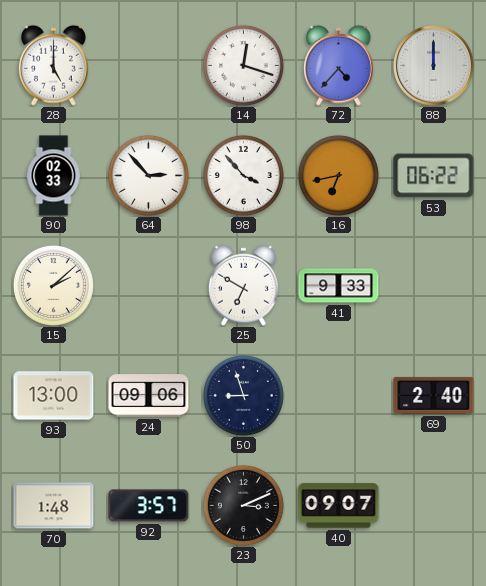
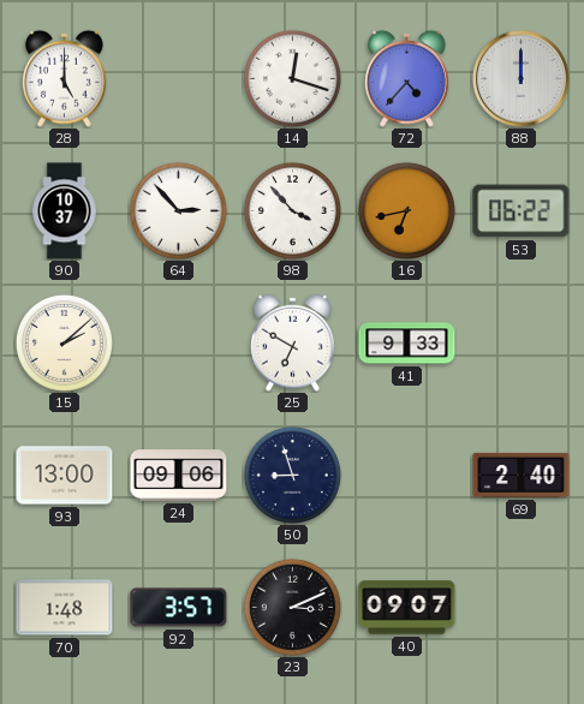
90: 02:33 -> 10:37 (65, 211)
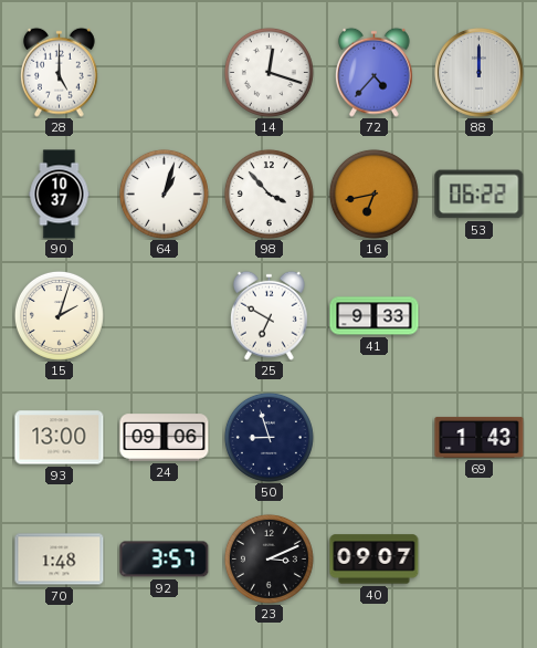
64: 2:53 -> 1:03 (164, 194)
15: 2:08 -> 2:03 (59, 315)
69: 2:40 -> 1:43 (480, 437)
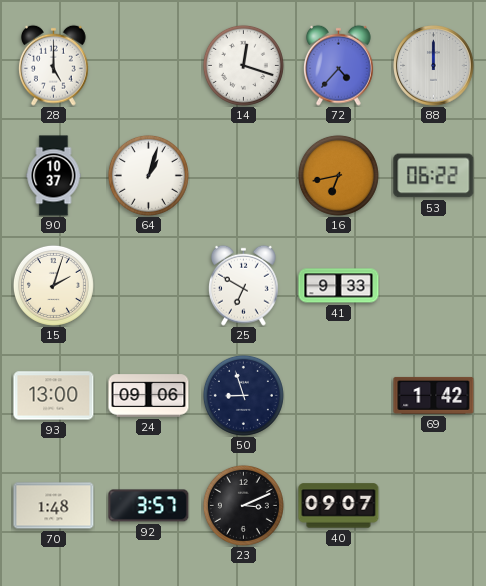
98: 3:53 -> none (268, 194)
69: 1:43 -> 1:42 (434, 395)
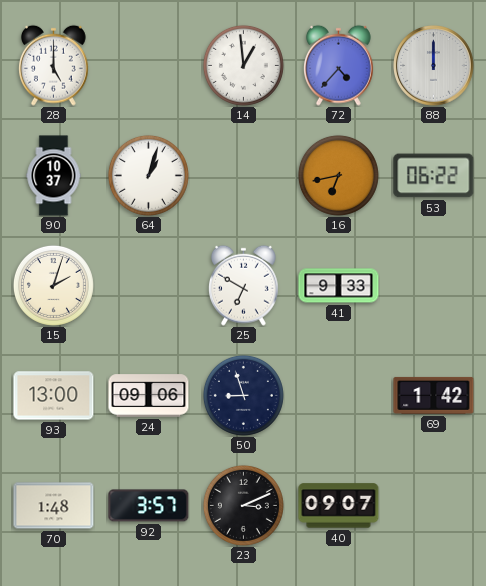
14: 12:18 -> 12:59 (243, 65)
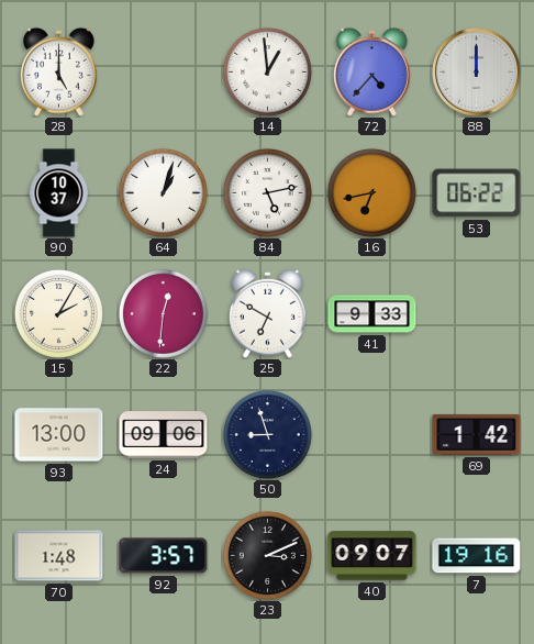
84: none -> 5:13 (267, 192)
15: 2:03 -> 2:05 (58, 313)
22: none -> 12:31 (163, 313)
7: none -> 19:16 (477, 556)
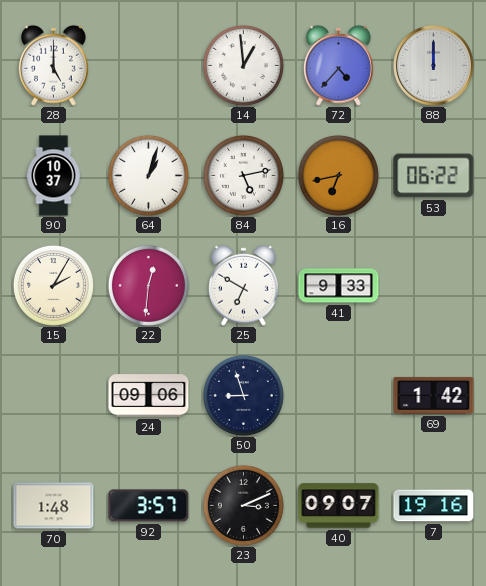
93: 13:00 -> none (59, 435)
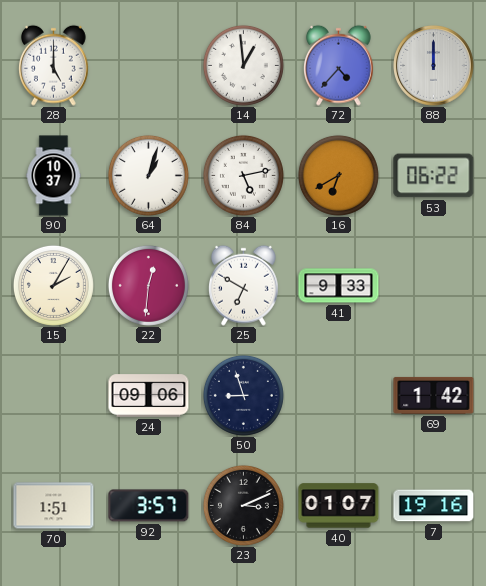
16: 6:43 -> 6:40 (338, 175)
70: 1:48 -> 1:51 (54, 506)
40: 09:07 -> 01:07 (339, 506)
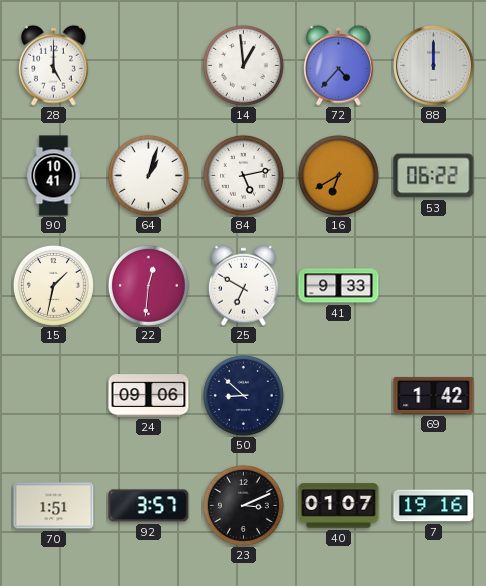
90: 10:37 -> 10:41 (54, 176)
15: 2:05 -> 1:32 (53, 285)
50: 8:57 -> 8:52 (243, 395)
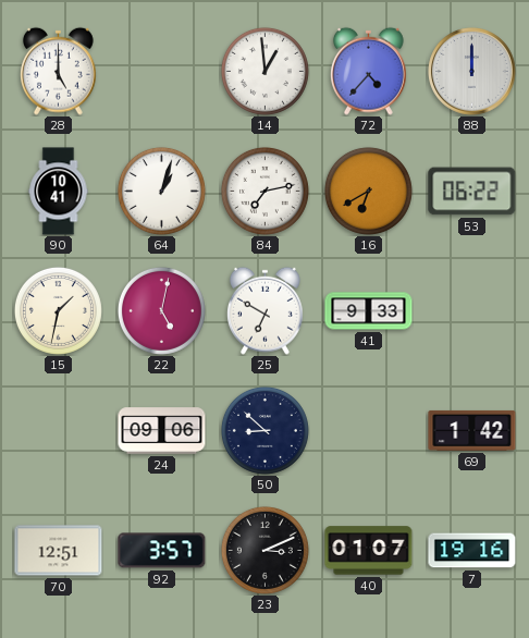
84: 5:13 -> 7:13 (264, 191)
22: 12:31 -> 5:02 (161, 310)
70: 1:51 -> 12:51 (59, 551)
